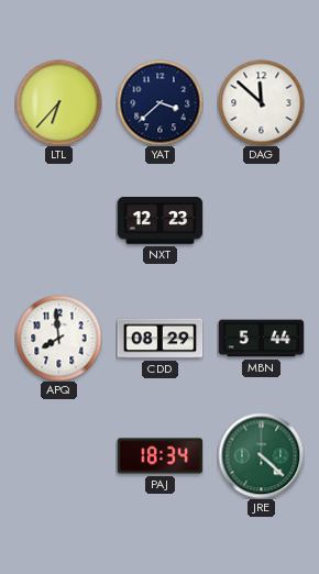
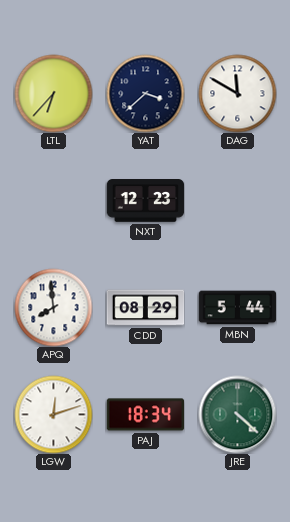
DAG: 11:52 -> 11:50 (237, 93)
LGW: none -> 12:12 (53, 414)
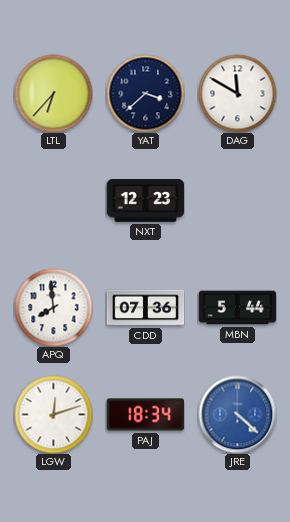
CDD: 08:29 -> 07:36 (145, 308)
JRE dial: green -> blue (237, 414)
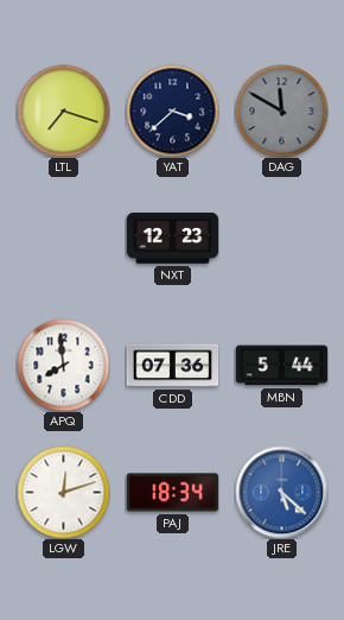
LTL: 6:37 -> 7:18 (63, 110)
DAG dial: white -> grey (281, 110)
JRE: 4:22 -> 5:22 (281, 492)
